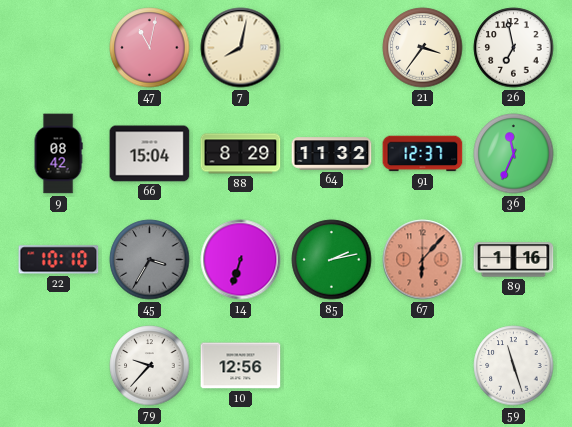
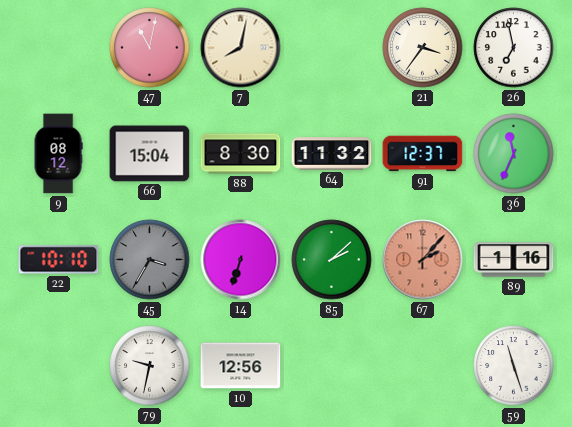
9: 08:42 -> 08:12 (58, 154)
88: 8:29 -> 8:30 (241, 154)
85: 2:13 -> 2:08 (332, 260)
67: 6:07 -> 2:07 (423, 260)
79: 9:37 -> 9:32 (150, 366)
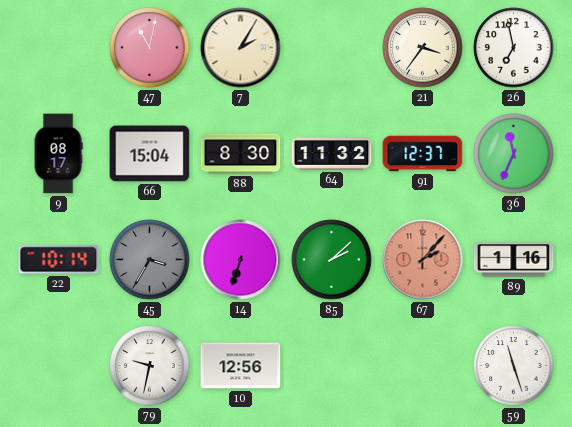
7: 8:02 -> 2:05 (241, 48)
9: 08:12 -> 08:17 (58, 154)
22: 10:10 -> 10:14 (59, 260)
